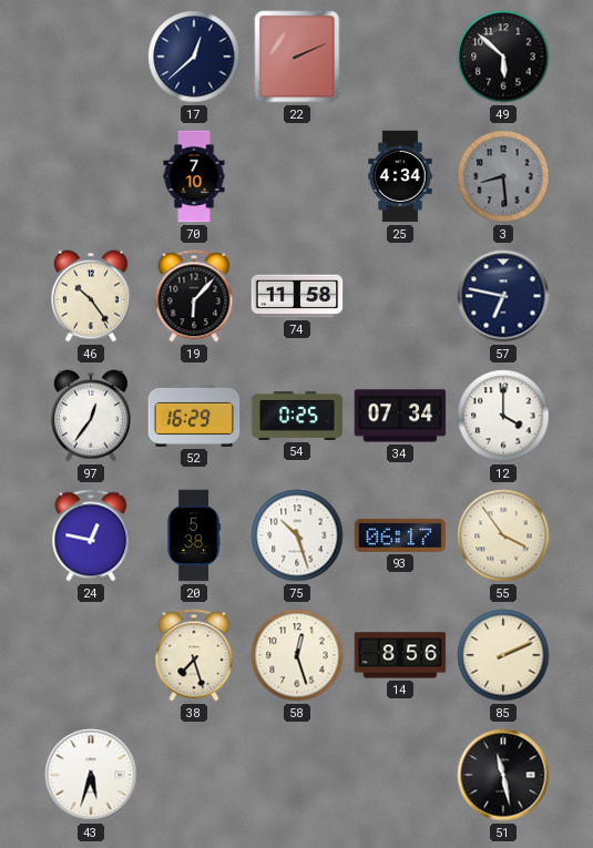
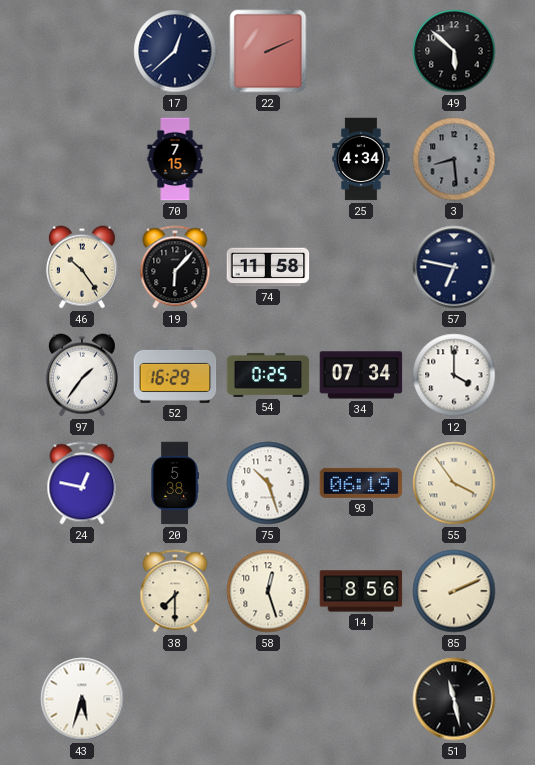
70: 7:10 -> 7:15 (175, 159)
97: 12:36 -> 1:36 (82, 375)
93: 06:17 -> 06:19 (361, 483)
38: 7:27 -> 7:30 (175, 591)
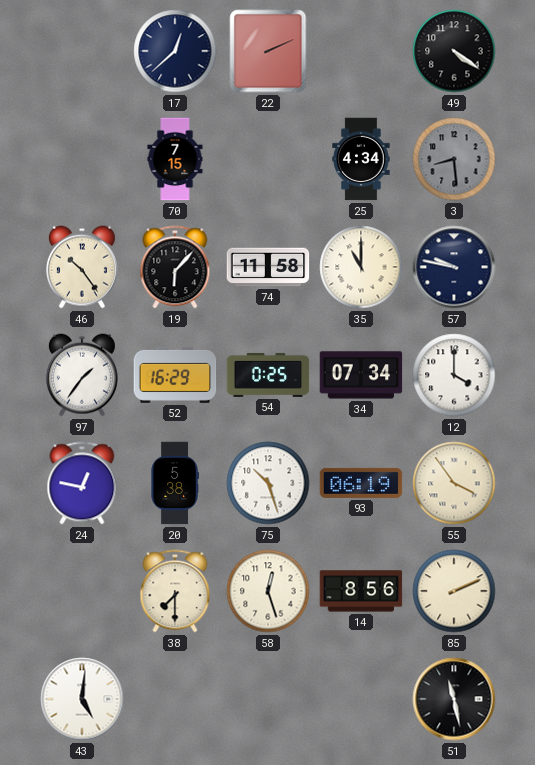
49: 5:52 -> 4:21 (454, 51)
35: none -> 11:00 (361, 267)
57: 6:47 -> 9:47 (454, 267)
43: 5:33 -> 5:01 (82, 699)
